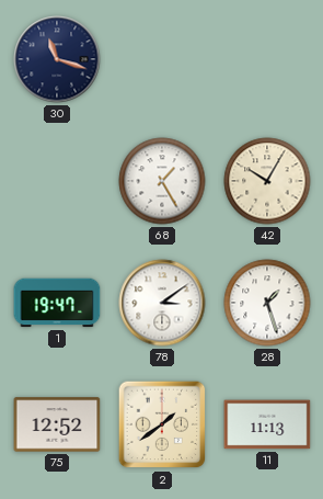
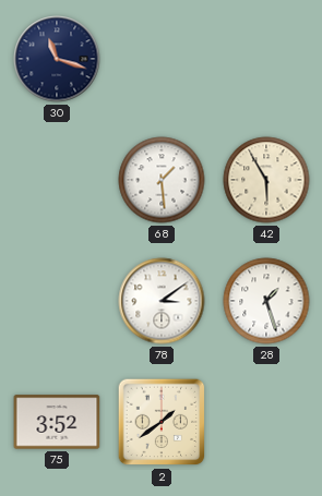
68: 1:25 -> 1:29 (162, 180)
42: 10:05 -> 5:55 (266, 180)
1: 19:47 -> none (57, 303)
75: 12:52 -> 3:52 (57, 422)
11: 11:13 -> none (267, 424)
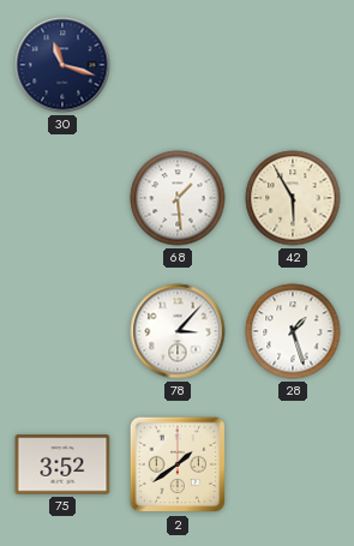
78: 3:09 -> 3:07 (178, 331)
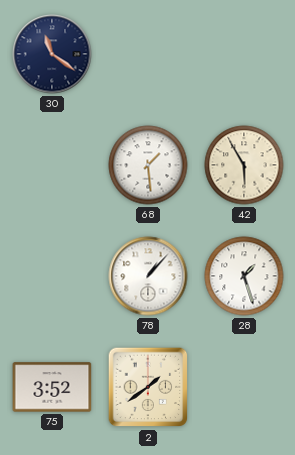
30: 11:18 -> 11:21 (52, 54)
78: 3:07 -> 1:07 (148, 276)
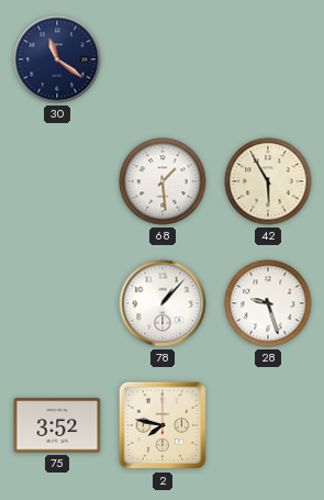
28: 1:27 -> 9:27 (268, 303)
2: 1:39 -> 7:47 (163, 425)
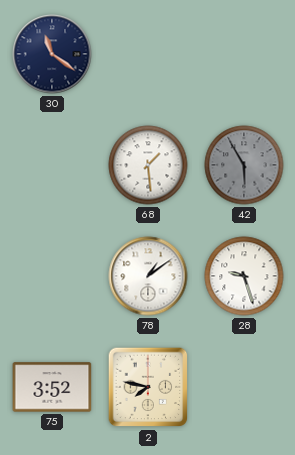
42 dial: cream -> grey (244, 165)
78: 1:07 -> 1:09 (148, 276)
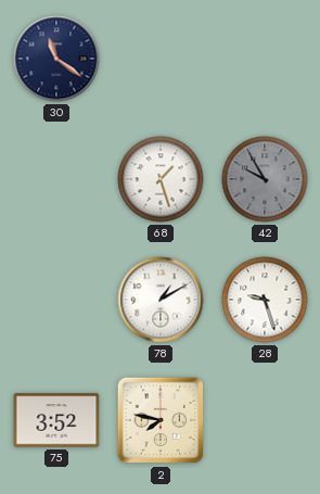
68: 1:29 -> 1:27 (161, 179)
42: 5:55 -> 9:55 (265, 179)
78: 1:09 -> 1:10 (161, 300)
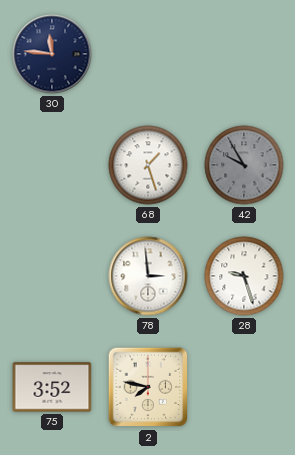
30: 11:21 -> 11:46 (52, 54)
78: 1:10 -> 2:59 (148, 276)
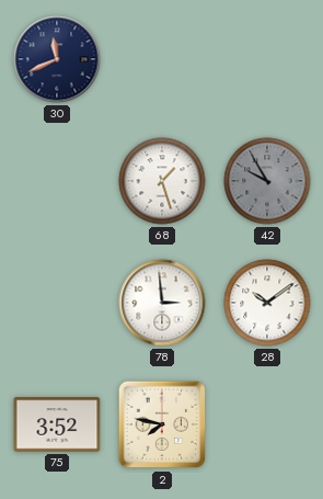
30: 11:46 -> 11:41 (57, 59)
28: 9:27 -> 10:09 (267, 303)
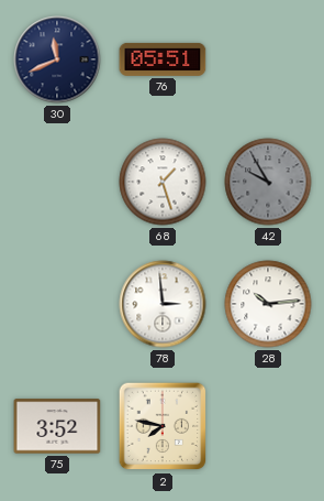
76: none -> 05:51 (163, 59)
28: 10:09 -> 10:14 (268, 304)
